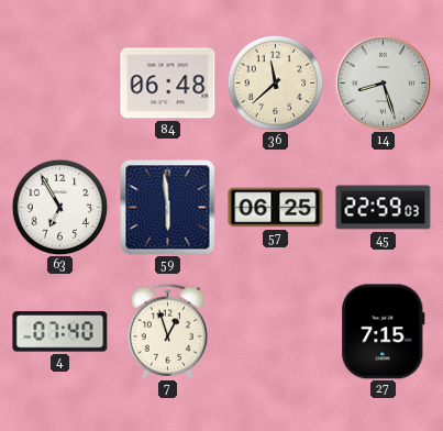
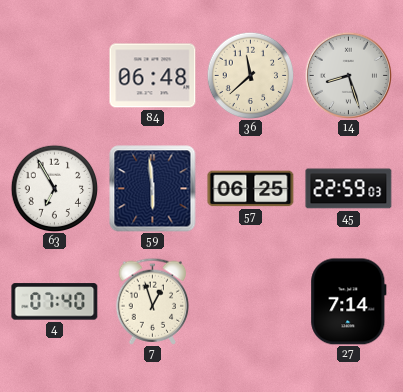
27: 7:15 -> 7:14 (349, 302)
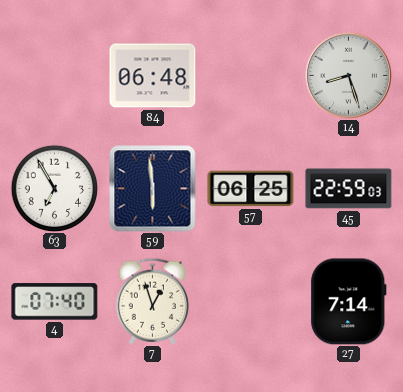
36: 11:38 -> none (250, 75)
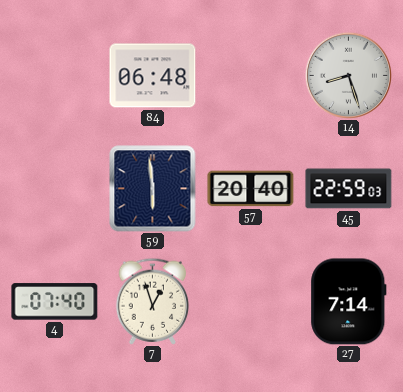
63: 6:55 -> none (54, 188)
57: 06:25 -> 20:40 (251, 189)
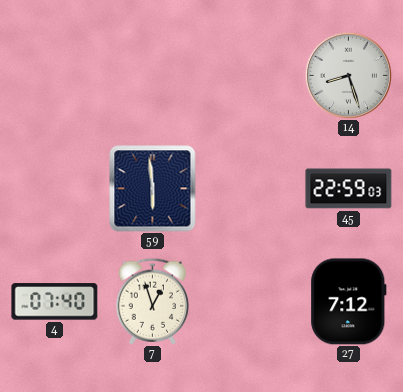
84: 06:48 -> none (153, 76)
57: 20:40 -> none (251, 189)
27: 7:14 -> 7:12 (349, 302)
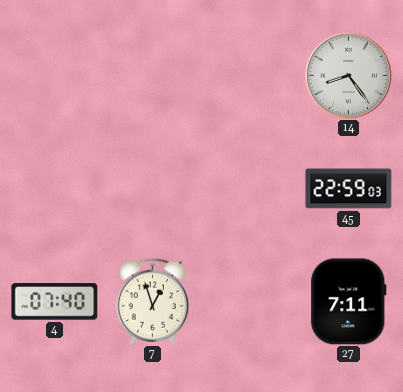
14: 8:27 -> 8:24 (348, 75)
59: 5:59 -> none (153, 189)
27: 7:12 -> 7:11 (349, 302)
